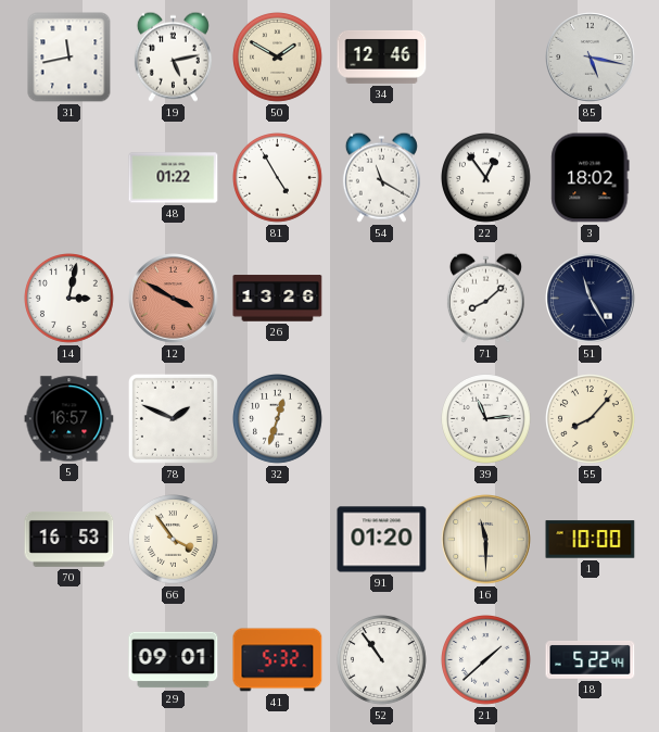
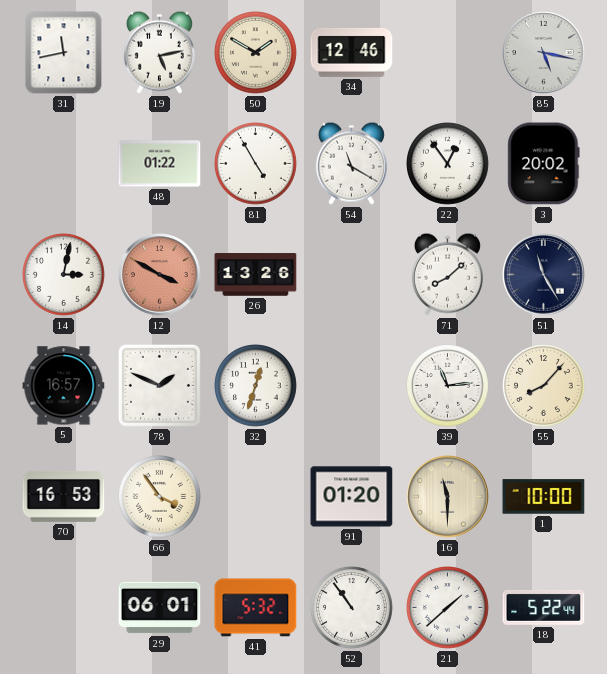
3: 18:02 -> 20:02 (544, 164)
29: 09:01 -> 06:01 (160, 608)
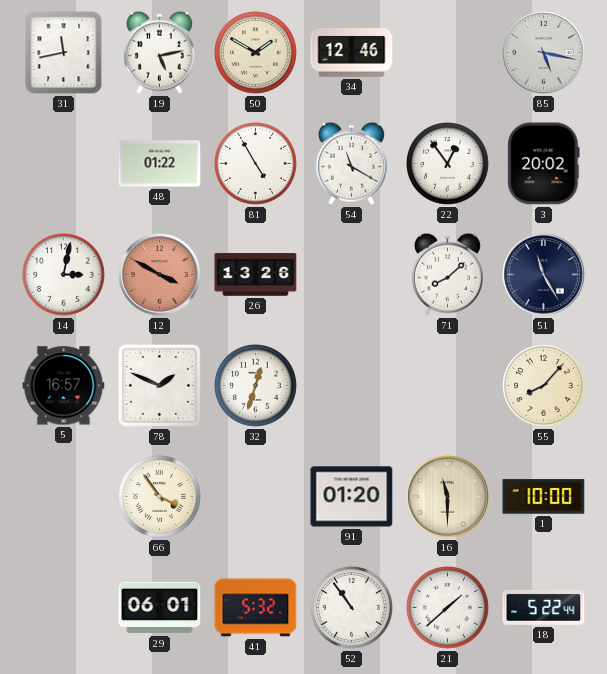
39: 11:14 -> none (448, 386)
70: 16:53 -> none (64, 496)
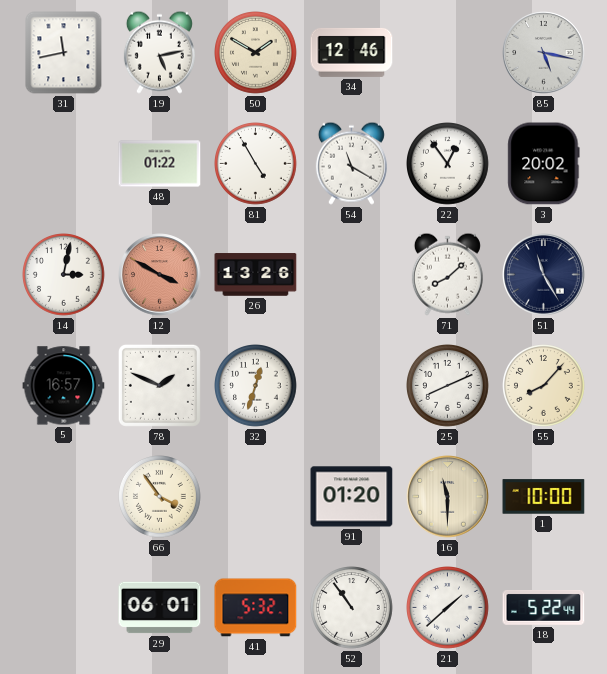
25: none -> 8:11 (448, 386)
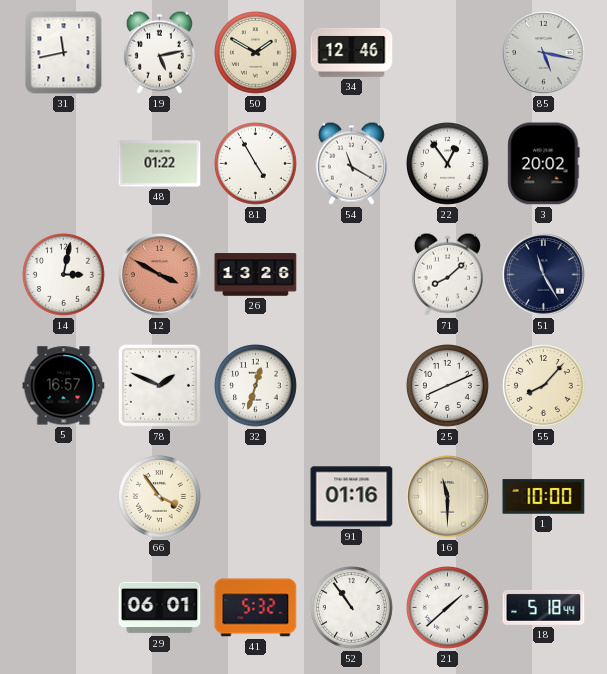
91: 01:20 -> 01:16 (352, 497)
18: 5:22 -> 5:18 (544, 608)
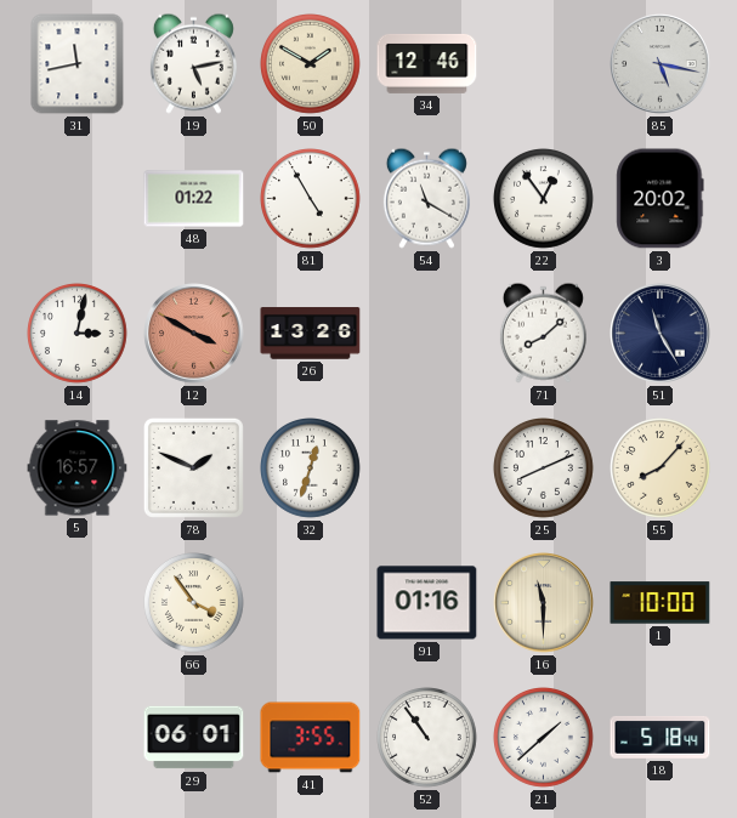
41: 5:32 -> 3:55 (311, 738)
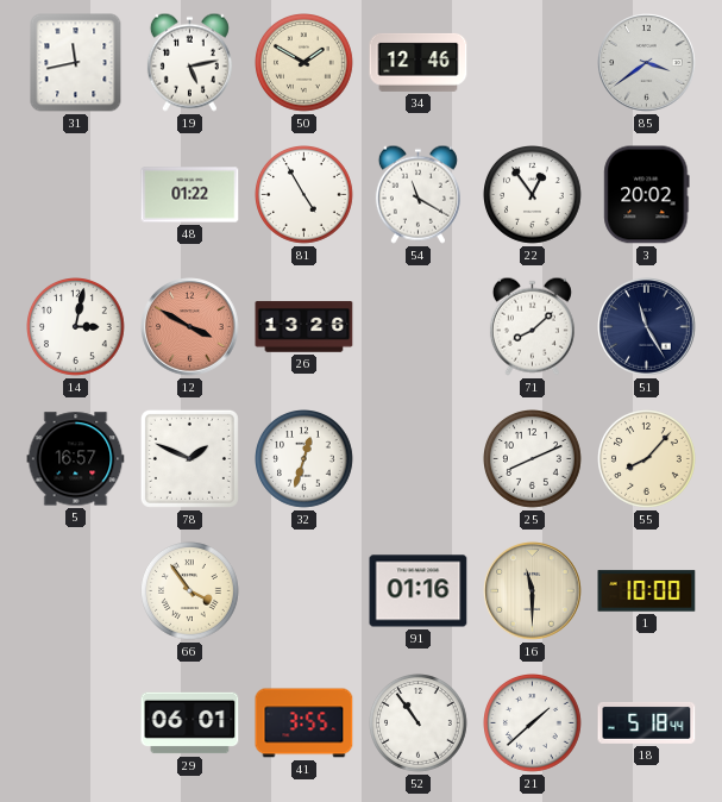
85: 5:17 -> 3:39 (647, 63)
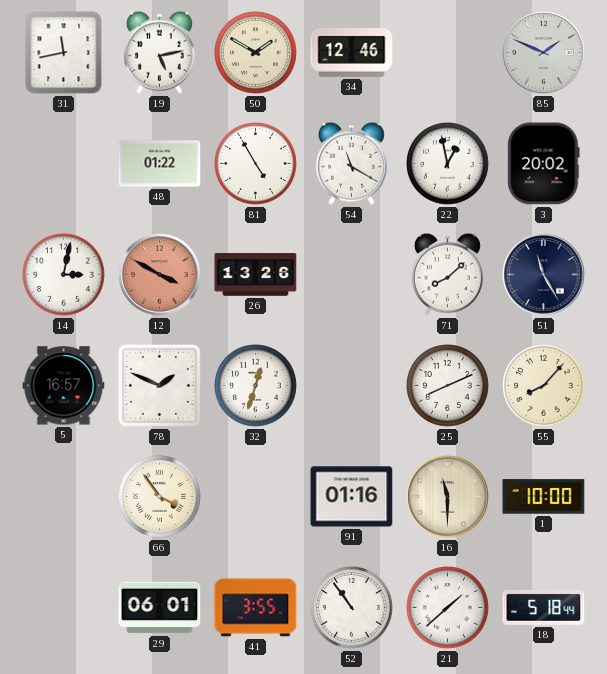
85: 3:39 -> 1:49 (544, 53)
22: 12:54 -> 12:58 (448, 164)
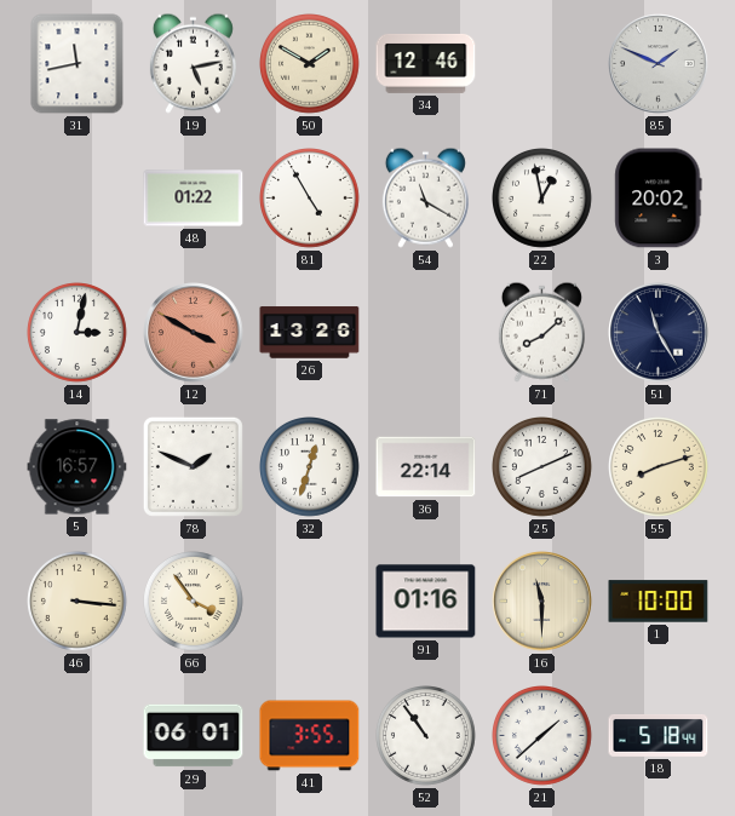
36: none -> 22:14 (426, 467)
55: 8:07 -> 8:12 (659, 467)
46: none -> 3:16 (77, 602)
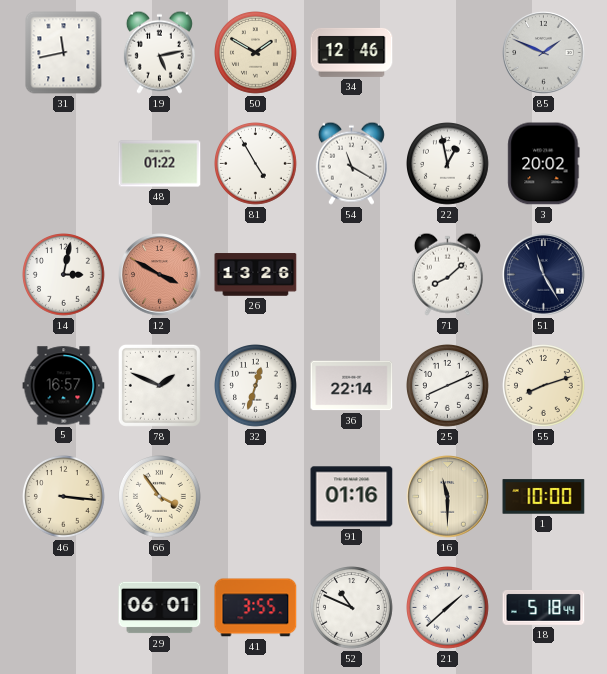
52: 10:54 -> 10:49 (352, 608)
